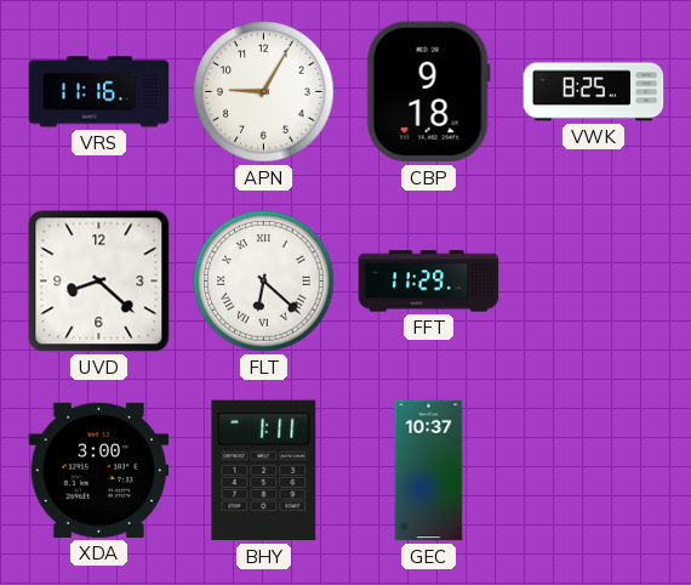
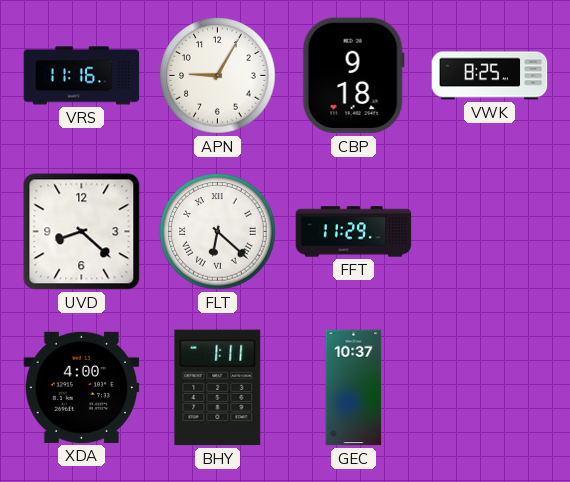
XDA: 3:00 -> 4:00 (82, 387)
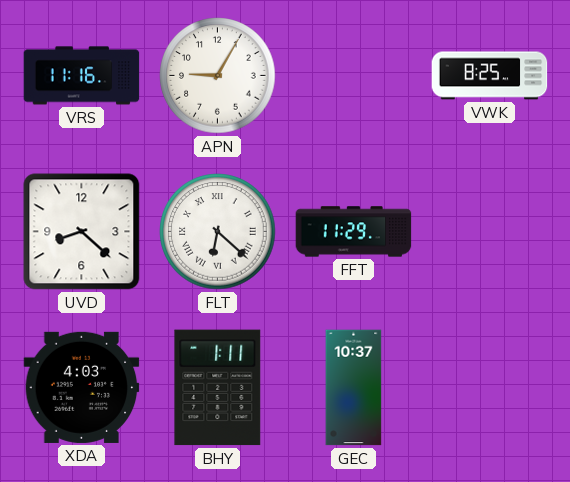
CBP: 9:18 -> none (353, 76)
XDA: 4:00 -> 4:03 (82, 387)
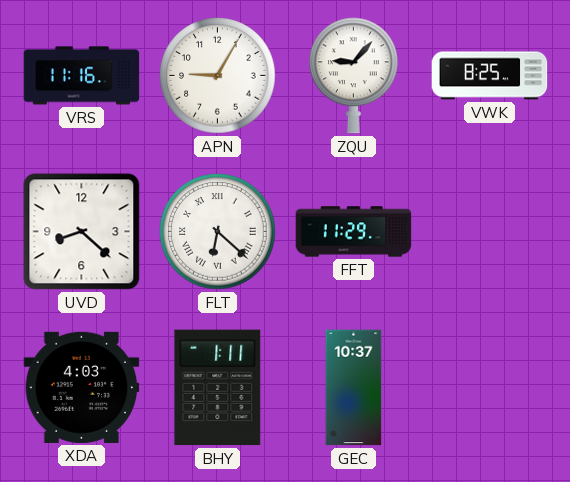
ZQU: none -> 9:07 (354, 76)
